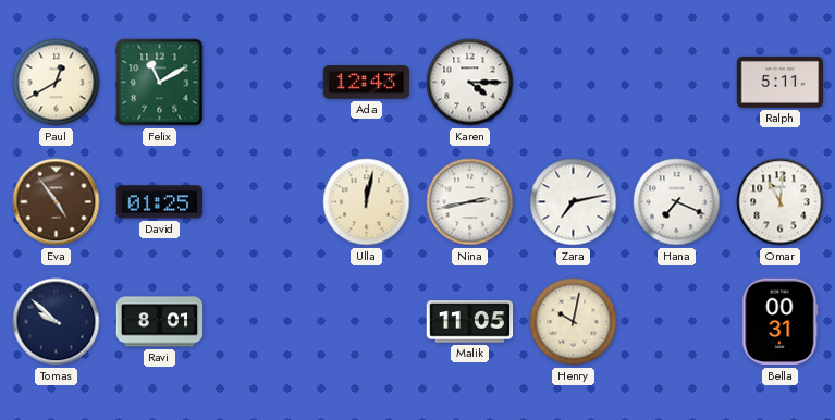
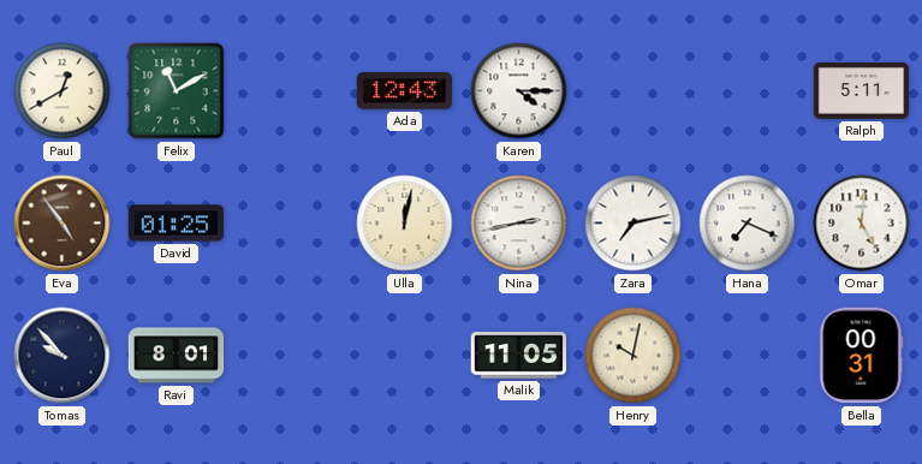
Omar: 11:01 -> 5:01 (862, 224)
Tomas: 9:52 -> 9:53 (63, 356)
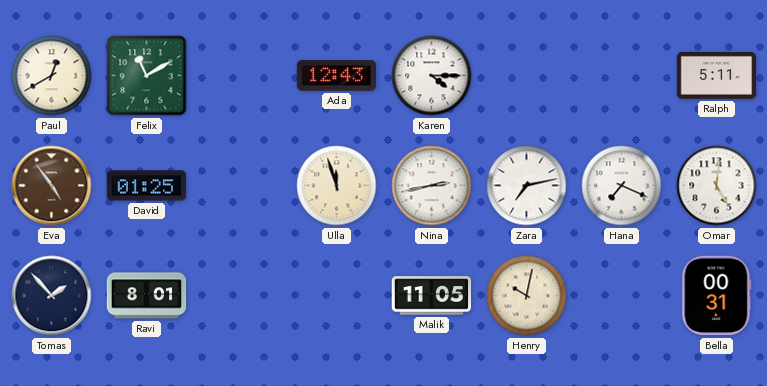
Ulla: 12:02 -> 11:57 (337, 186)
Tomas: 9:53 -> 1:53 (52, 296)
